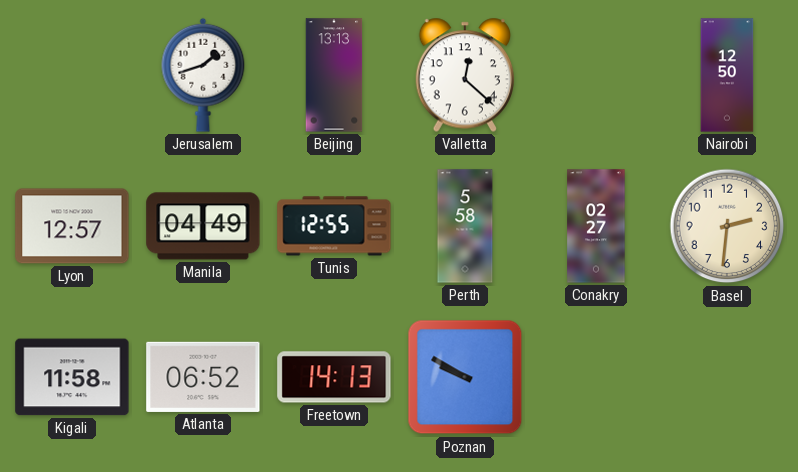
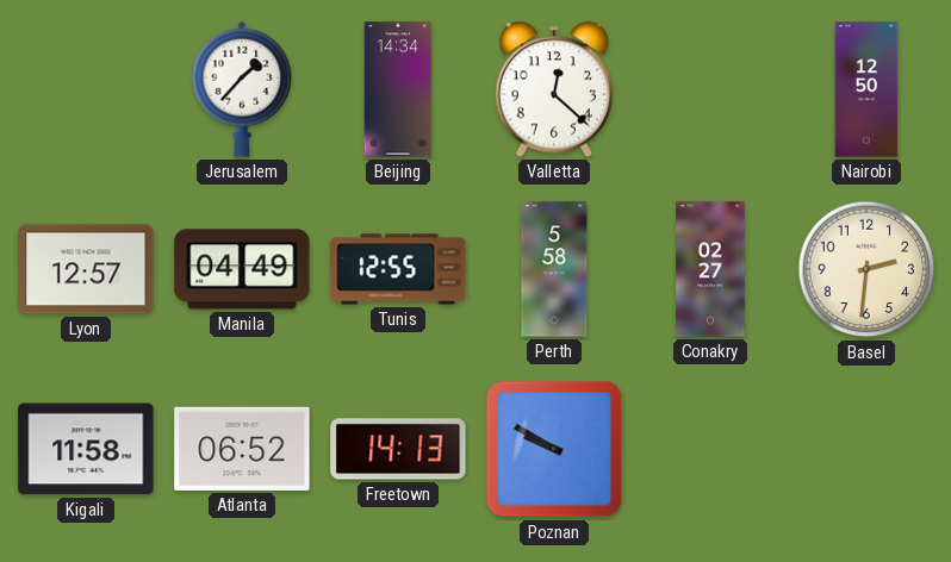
Jerusalem: 1:42 -> 1:37 (242, 89)
Beijing: 13:13 -> 14:34 (398, 89)
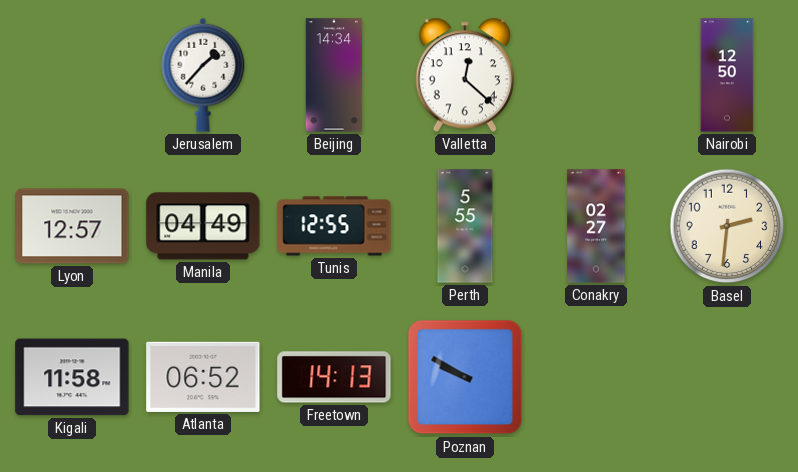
Perth: 5:58 -> 5:55 (465, 226)
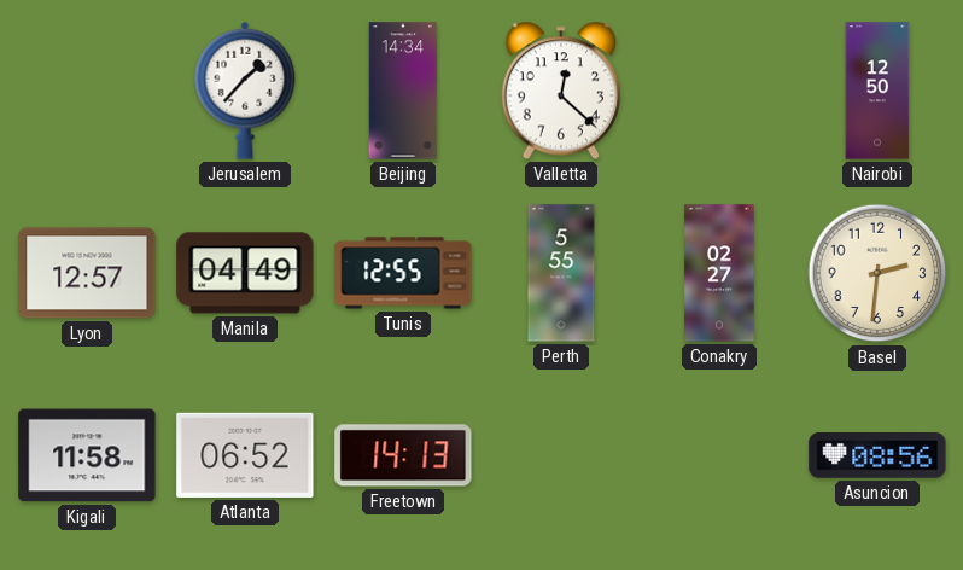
Poznan: 9:50 -> none (465, 377)
Asuncion: none -> 08:56 (877, 455)
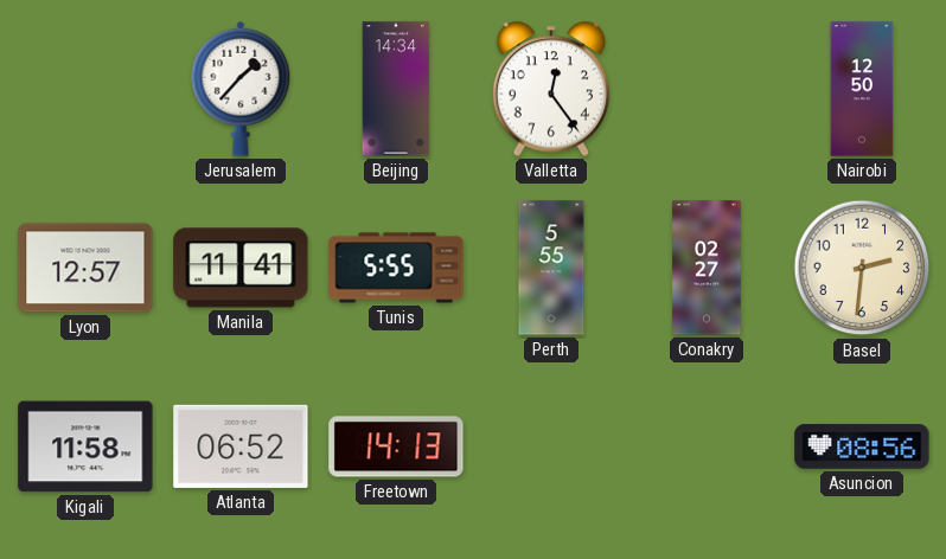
Valletta: 12:22 -> 12:24 (550, 89)
Manila: 04:49 -> 11:41 (241, 268)
Tunis: 12:55 -> 5:55 (396, 268)
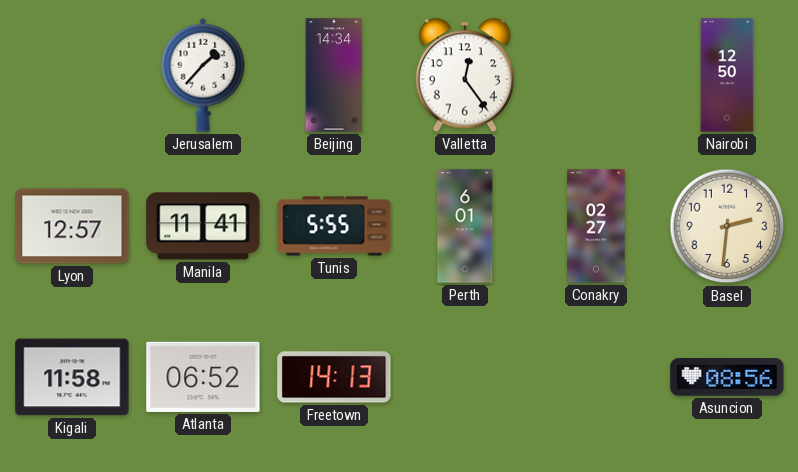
Perth: 5:55 -> 6:01 (465, 226)
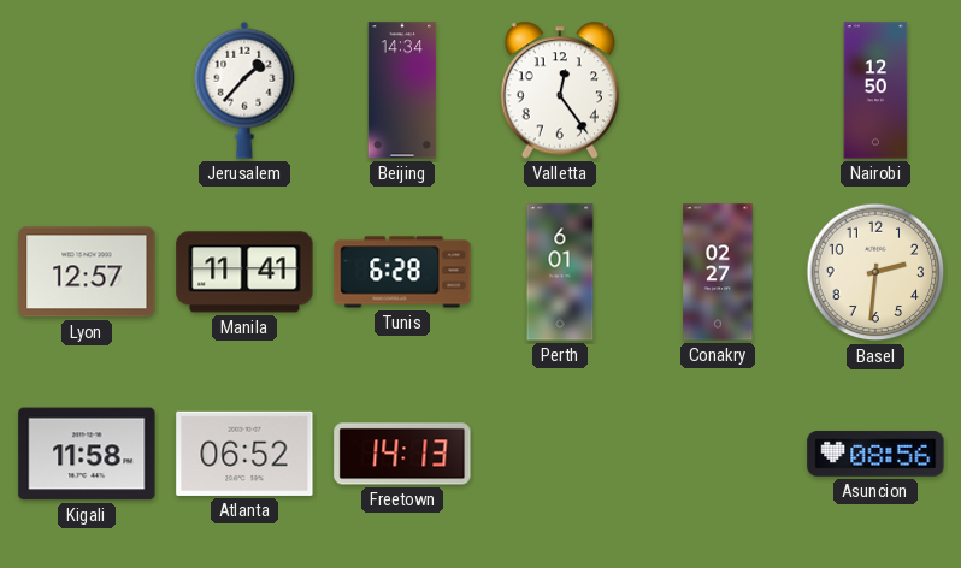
Tunis: 5:55 -> 6:28 (402, 272)
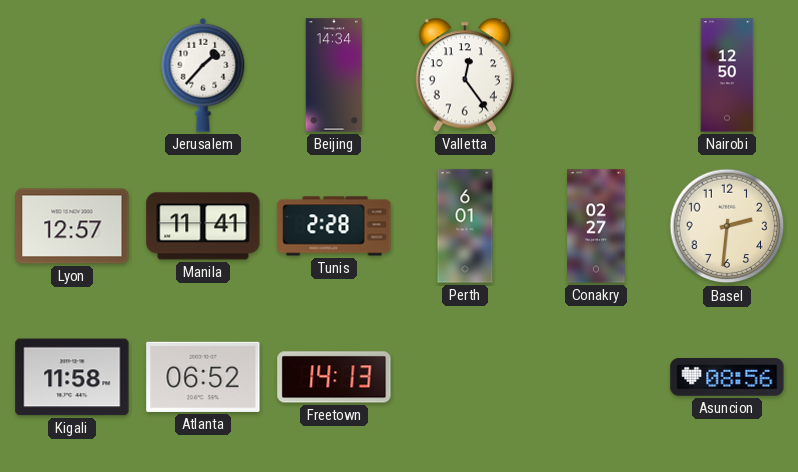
Tunis: 6:28 -> 2:28 (334, 226)
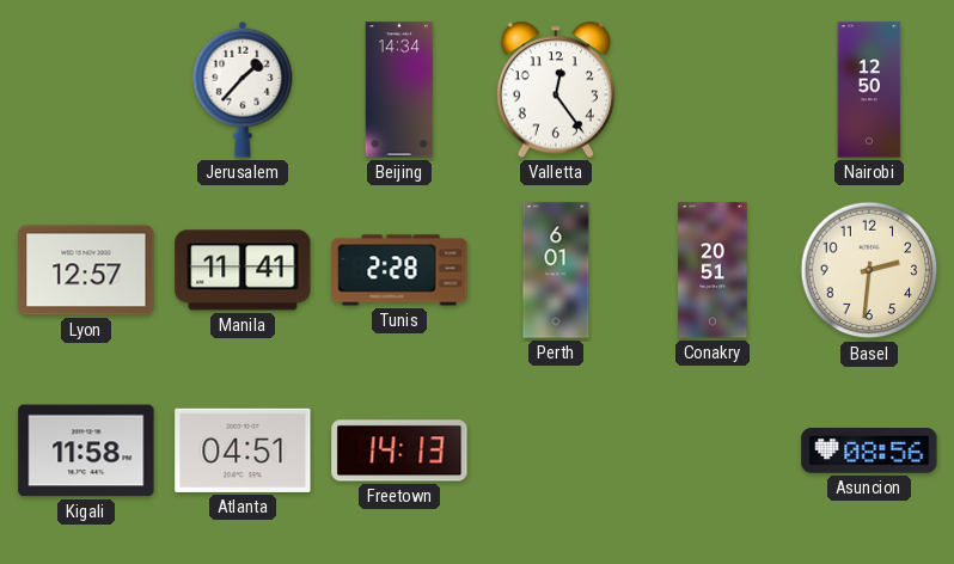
Conakry: 02:27 -> 20:51 (713, 270)
Atlanta: 06:52 -> 04:51 (243, 450)
